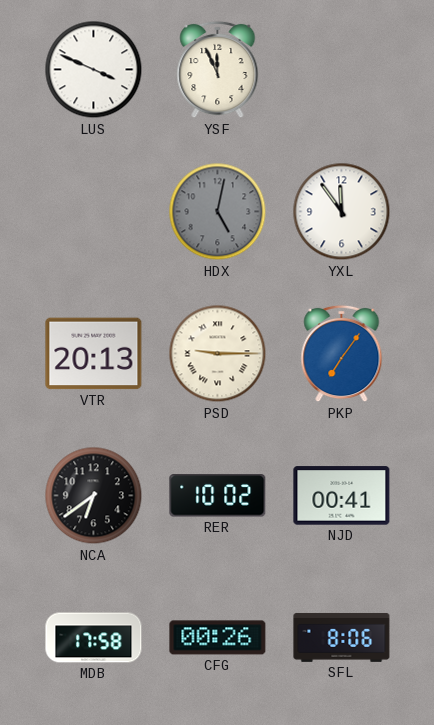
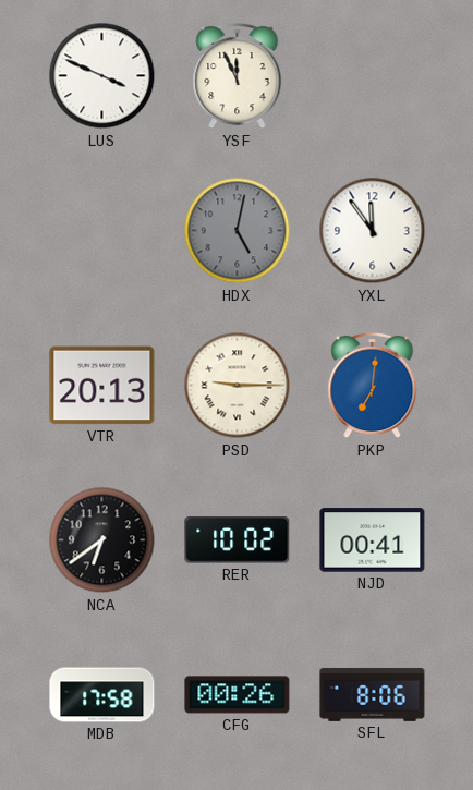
PKP: 7:06 -> 7:01 (373, 386)
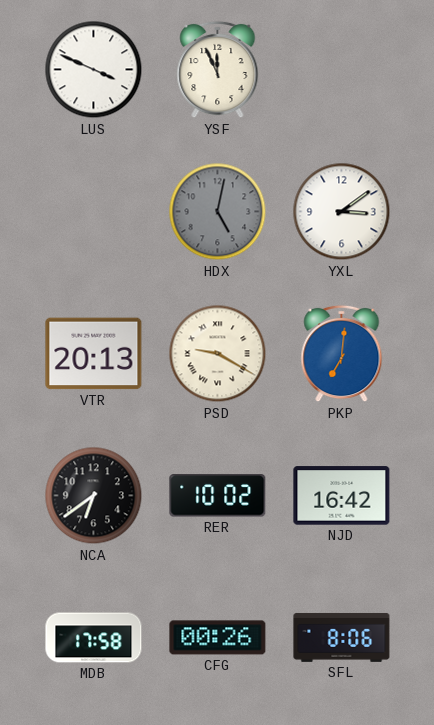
YXL: 11:54 -> 3:09 (342, 212)
PSD: 9:15 -> 9:20 (218, 354)
NJD: 00:41 -> 16:42 (342, 496)
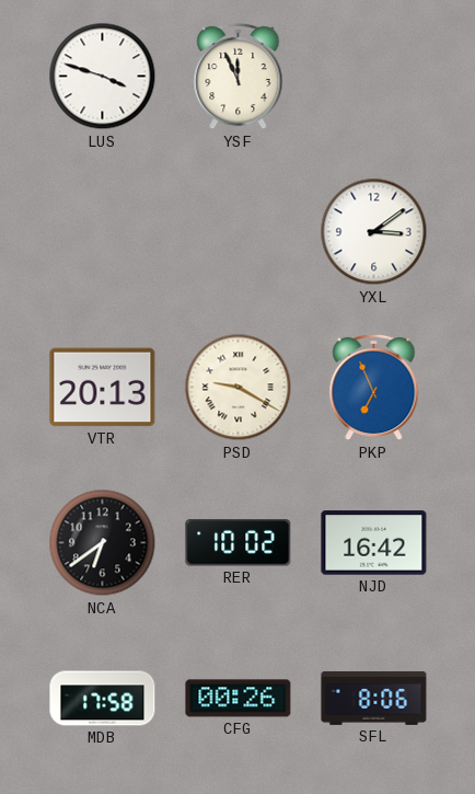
LUS: 3:49 -> 3:48 (103, 77)
HDX: 5:02 -> none (218, 212)
PKP: 7:01 -> 6:56 (374, 388)
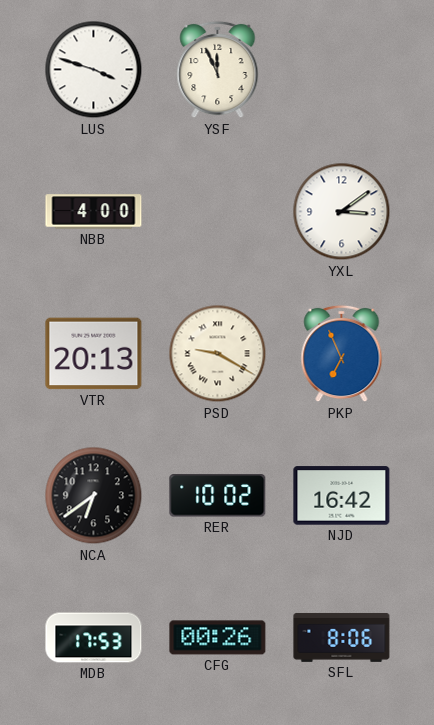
NBB: none -> 4:00 (94, 212)
MDB: 17:58 -> 17:53 (94, 638)
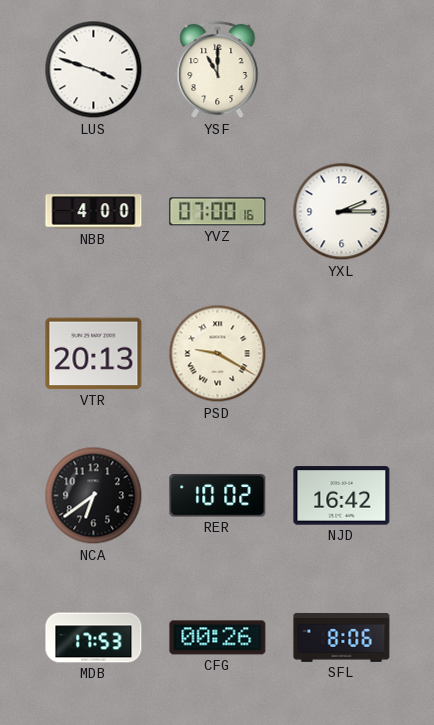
YSF: 11:56 -> 11:00 (218, 70)
YVZ: none -> 07:00 (218, 212)
YXL: 3:09 -> 2:15 (342, 212)
PKP: 6:56 -> none (342, 354)
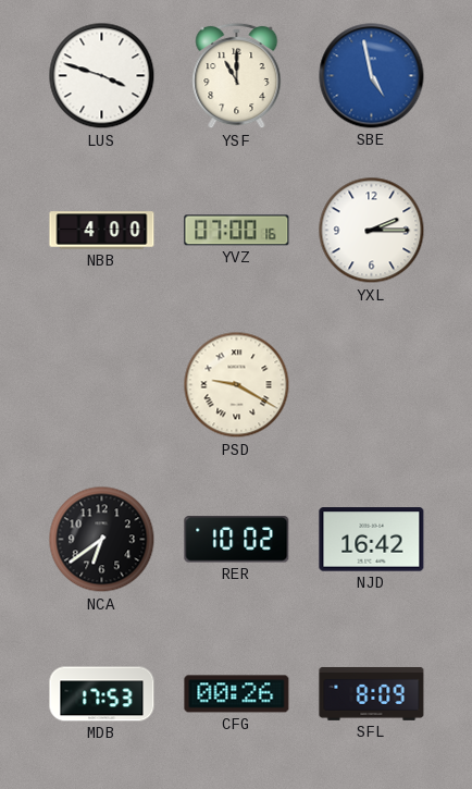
SBE: none -> 4:58 (372, 76)
VTR: 20:13 -> none (94, 354)
SFL: 8:06 -> 8:09 (372, 693)
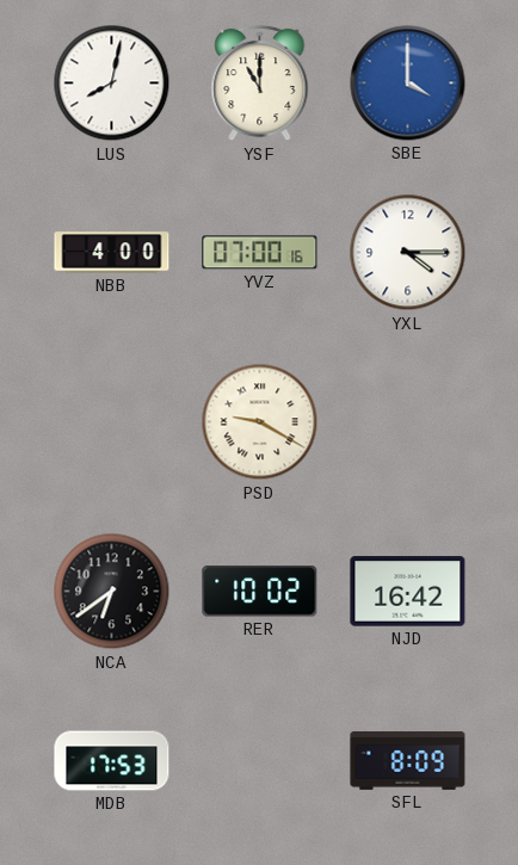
LUS: 3:48 -> 8:02 (112, 84)
SBE: 4:58 -> 4:00 (408, 84)
YXL: 2:15 -> 4:15 (408, 253)
CFG: 00:26 -> none (237, 694)
